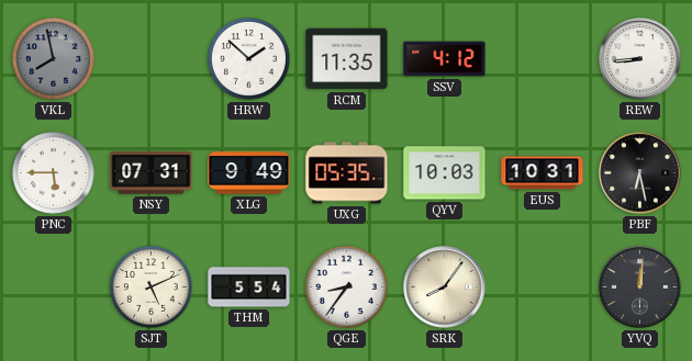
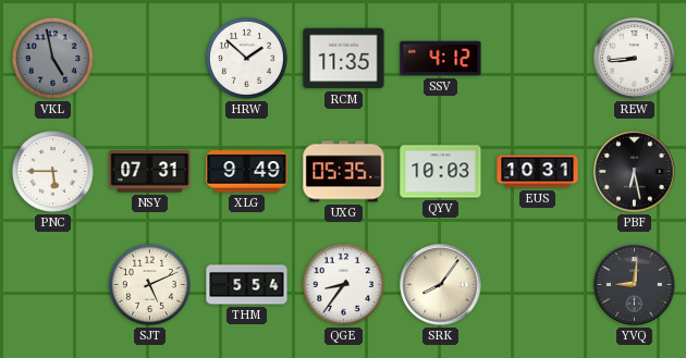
VKL: 7:58 -> 4:58 (52, 58)
YVQ: 12:01 -> 9:01 (635, 285)
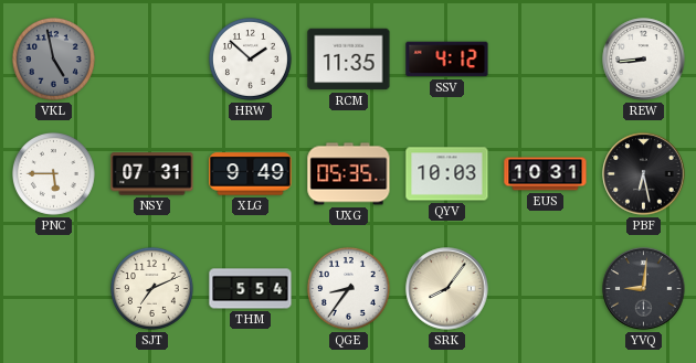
SJT: 5:11 -> 7:11 (151, 288)
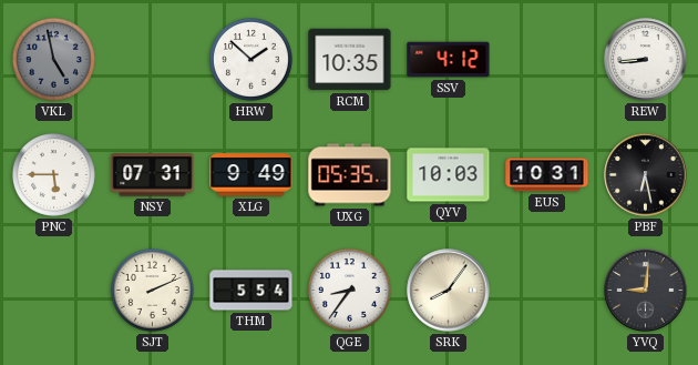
RCM: 11:35 -> 10:35 (350, 60)
SJT: 7:11 -> 2:11 (152, 290)
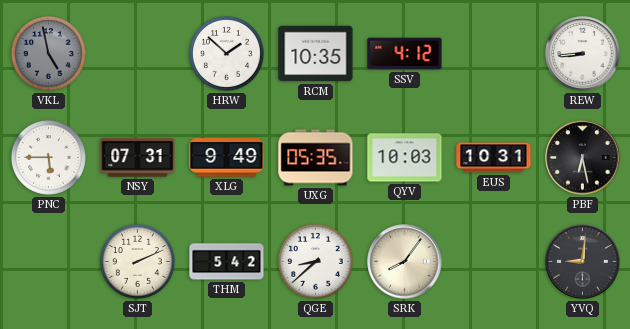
THM: 5:54 -> 5:42 (227, 262)
QGE: 8:36 -> 8:38 (315, 261)
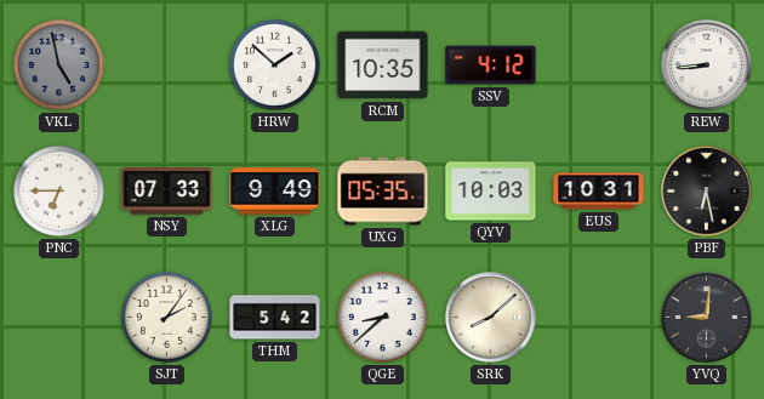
PNC: 5:45 -> 6:45 (58, 190)
NSY: 07:31 -> 07:33 (167, 192)
SJT: 2:11 -> 2:06 (166, 317)
SRK: 8:06 -> 8:08 (491, 318)
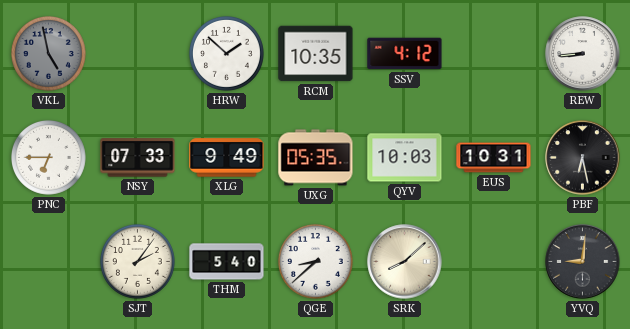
THM: 5:42 -> 5:40 (227, 262)
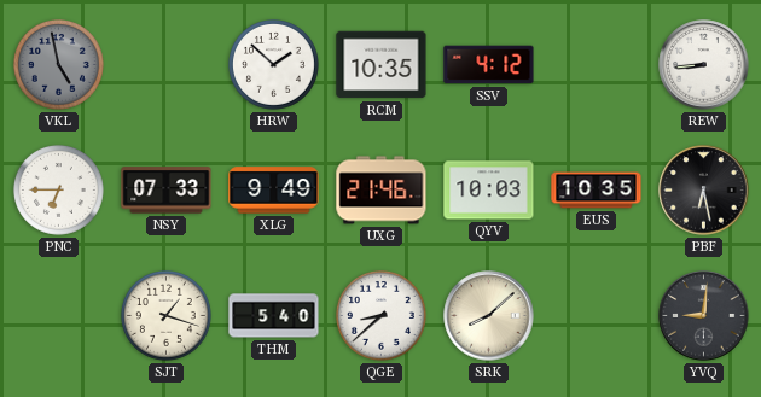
UXG: 05:35 -> 21:46 (382, 191)
EUS: 10:31 -> 10:35 (597, 191)
SJT: 2:06 -> 1:18 (165, 315)
